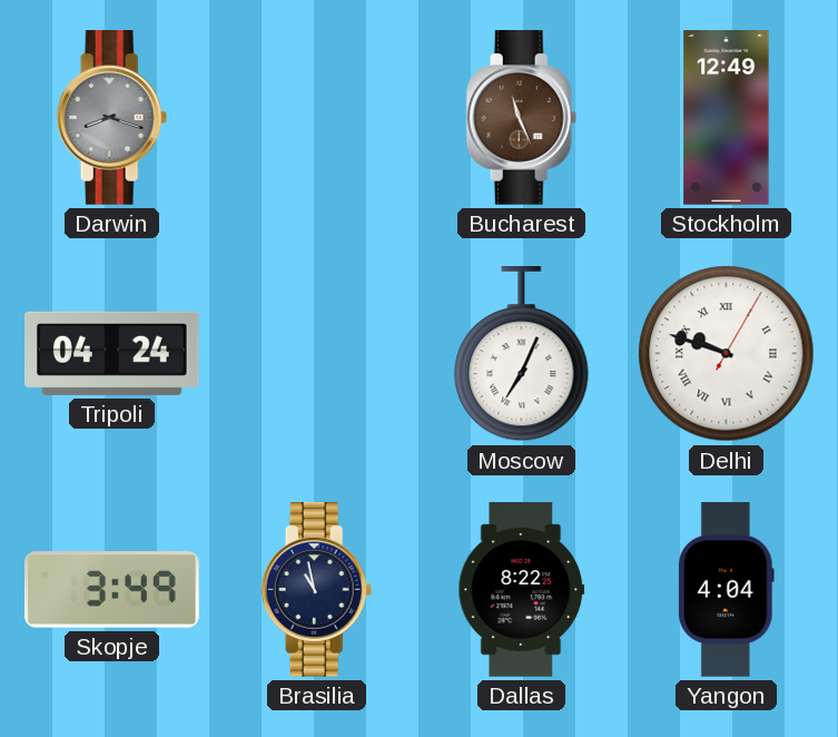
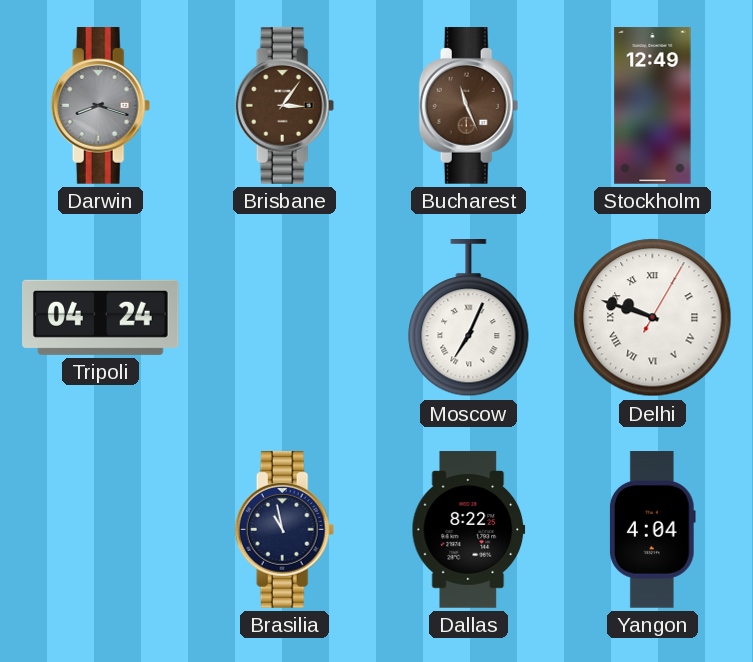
Brisbane: none -> 3:06 (285, 106)
Skopje: 3:49 -> none (112, 590)
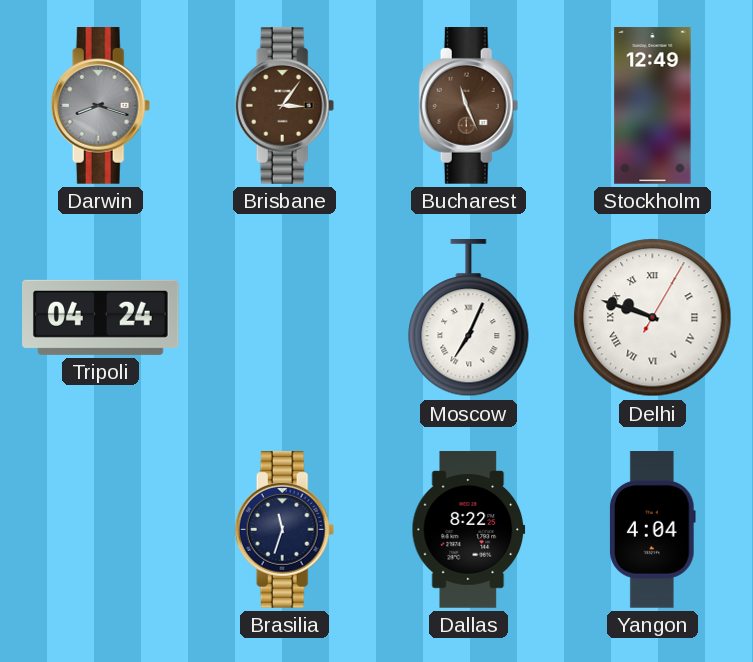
Brasilia: 10:58 -> 11:33 (285, 530)
